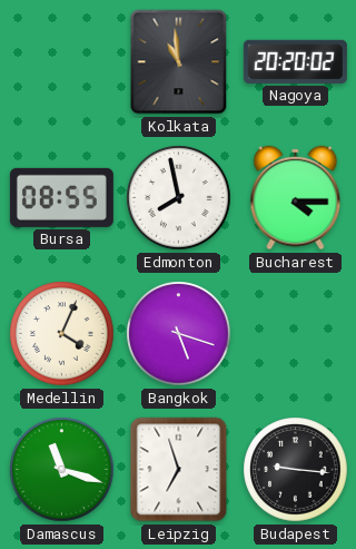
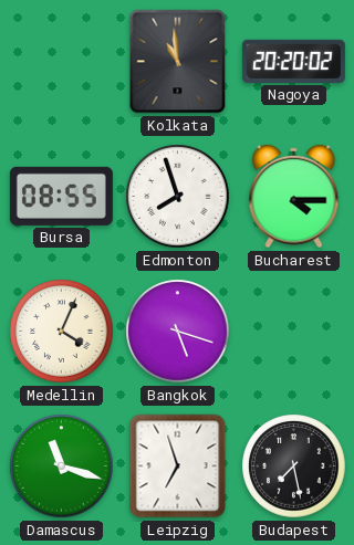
Edmonton: 7:58 -> 7:57 (178, 197)
Budapest: 9:16 -> 7:28 (294, 467)
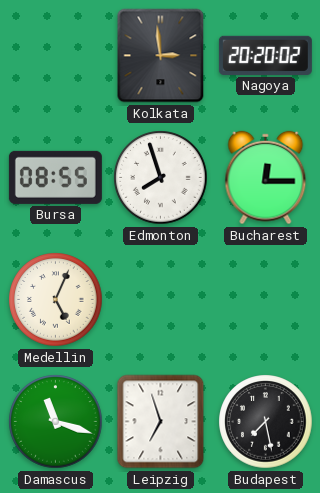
Kolkata: 10:59 -> 2:59 (161, 56)
Bucharest: 4:15 -> 12:15 (266, 178)
Medellin: 4:04 -> 5:04 (56, 300)
Bangkok: 5:18 -> none (178, 332)
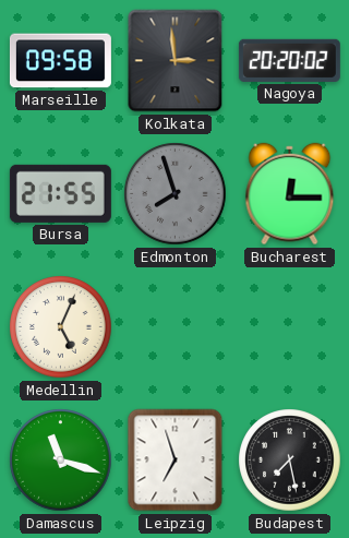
Marseille: none -> 09:58 (60, 61)
Bursa: 08:55 -> 21:55 (60, 193)
Edmonton dial: white -> grey (176, 194)
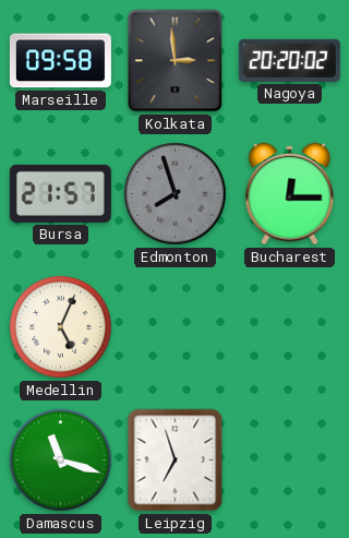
Bursa: 21:55 -> 21:57 (60, 193)
Budapest: 7:28 -> none (290, 461)
